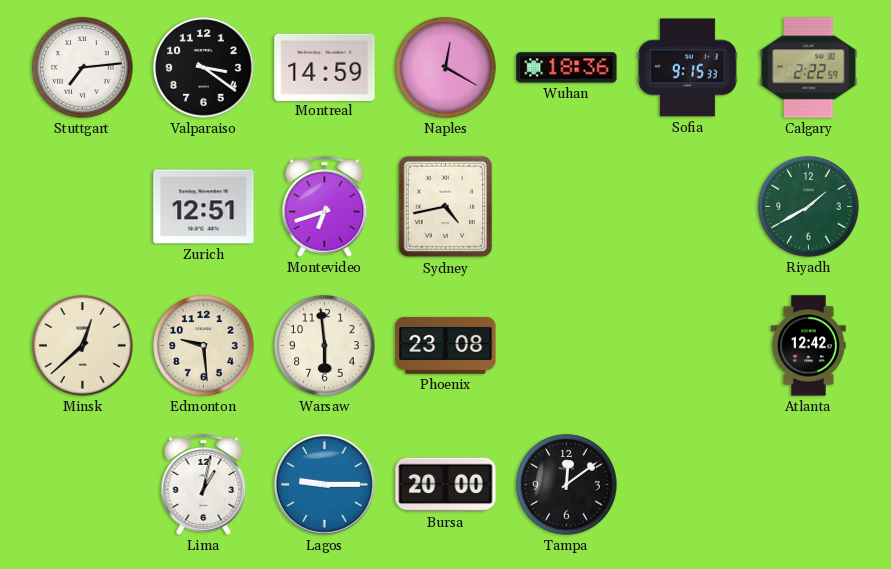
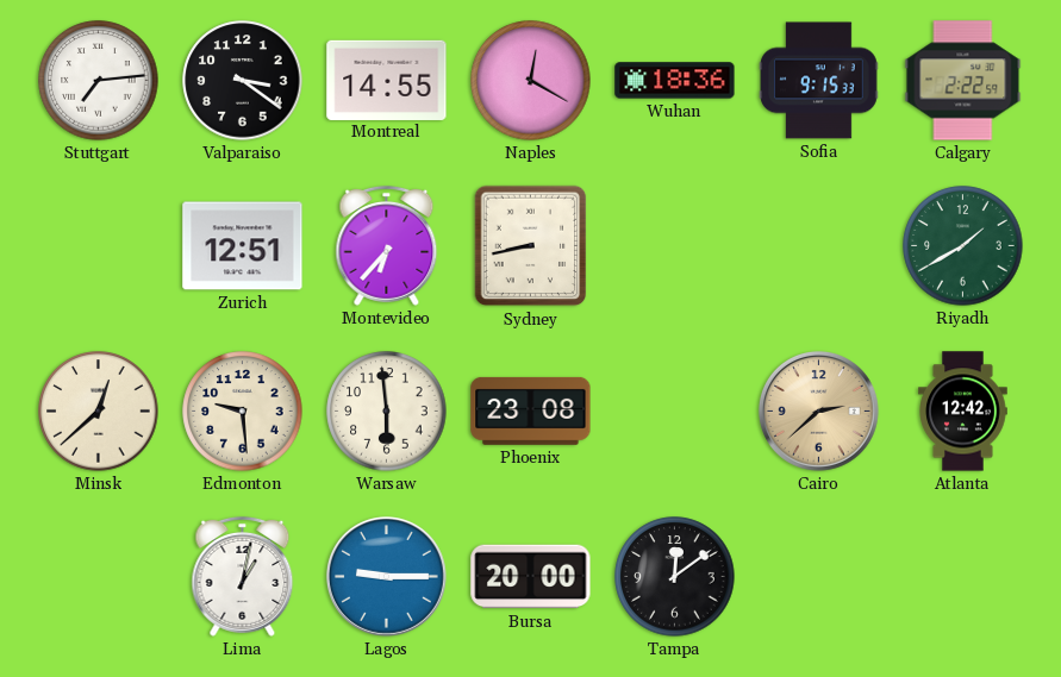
Montreal: 14:59 -> 14:55 (387, 80)
Montevideo: 6:42 -> 6:37 (387, 245)
Sydney: 4:43 -> 8:43 (531, 246)
Cairo: none -> 2:38 (818, 410)
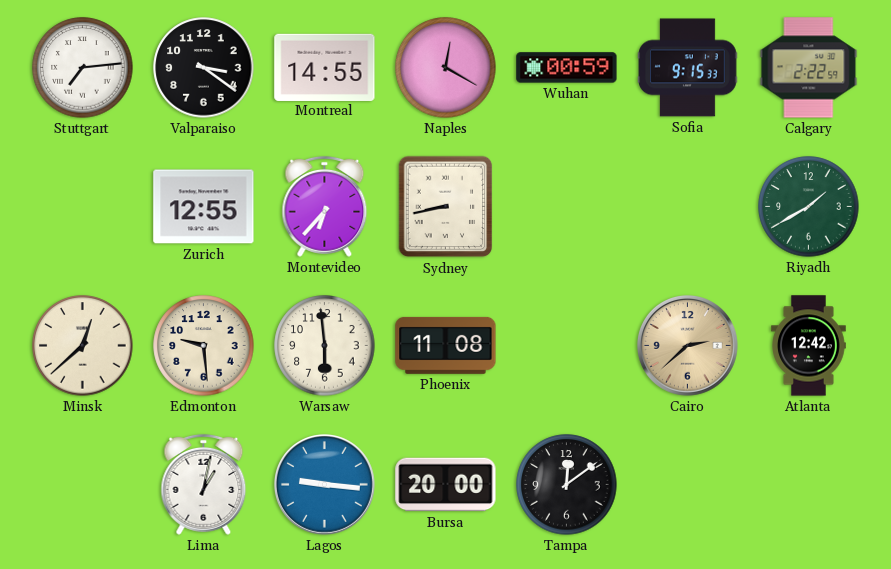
Wuhan: 18:36 -> 00:59 (567, 68)
Zurich: 12:51 -> 12:55 (204, 207)
Phoenix: 23:08 -> 11:08 (446, 345)
Lagos: 9:15 -> 9:16 (324, 484)
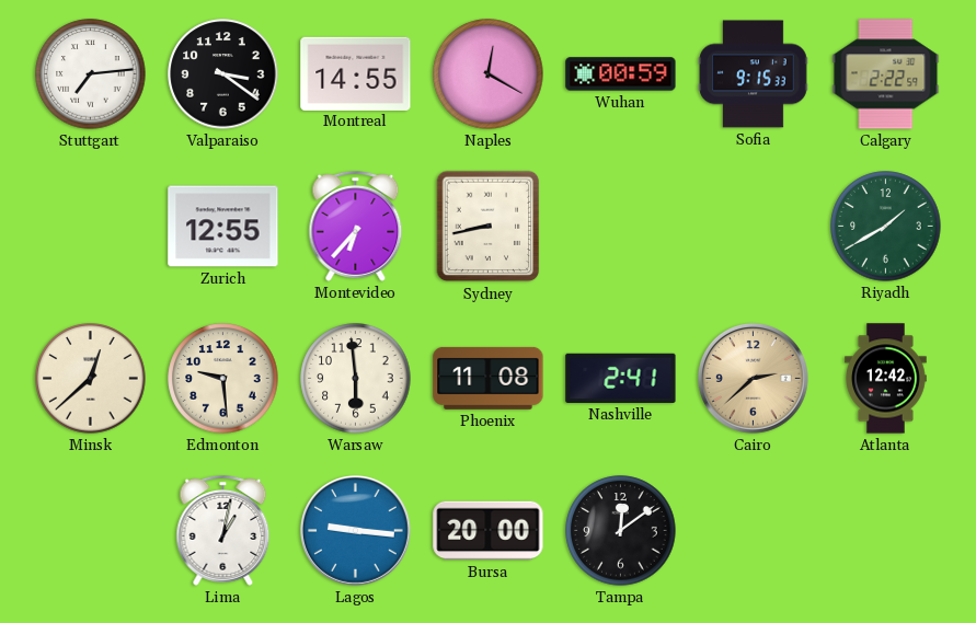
Nashville: none -> 2:41 (621, 378)
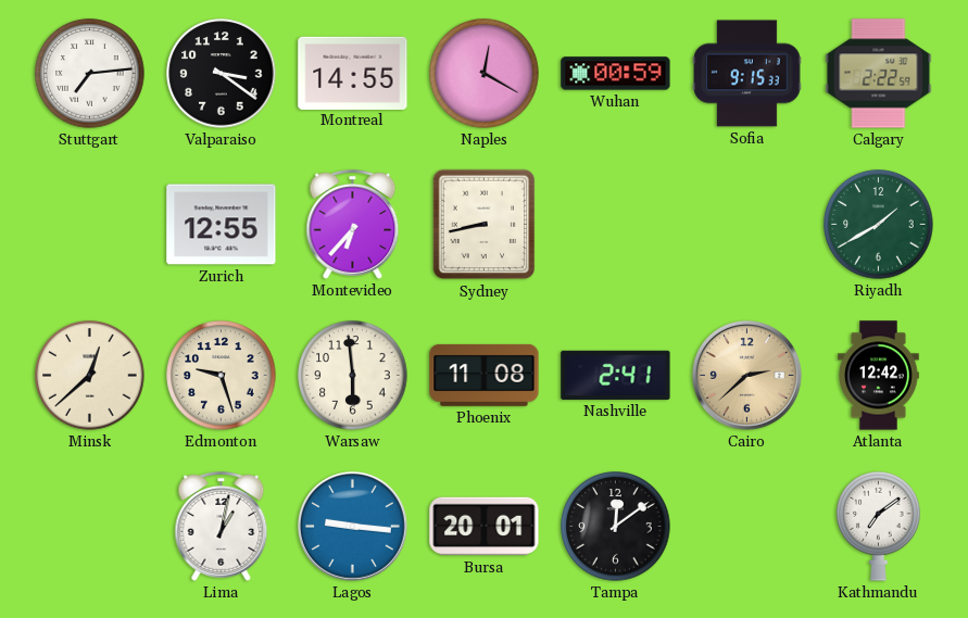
Edmonton: 9:29 -> 9:27 (222, 376)
Bursa: 20:00 -> 20:01 (485, 527)
Kathmandu: none -> 7:09 (879, 526)
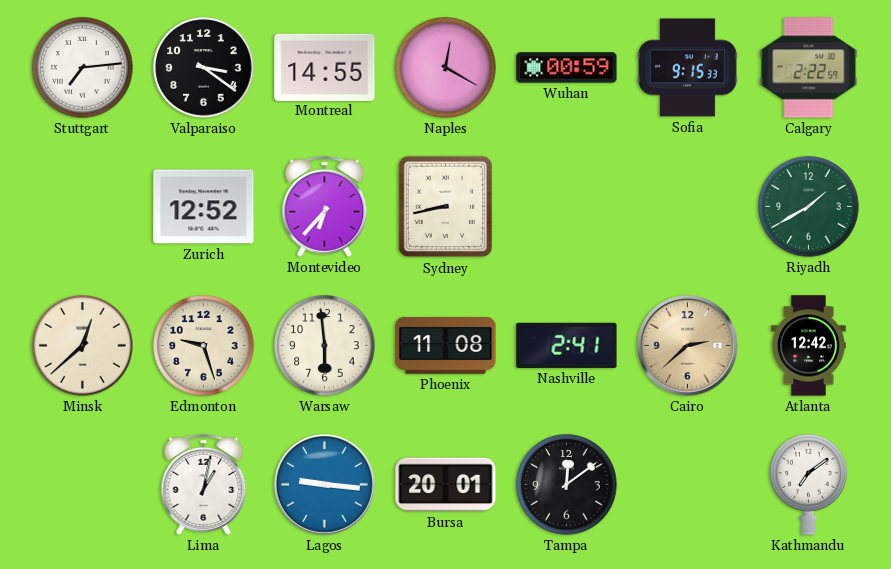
Zurich: 12:55 -> 12:52 (204, 207)
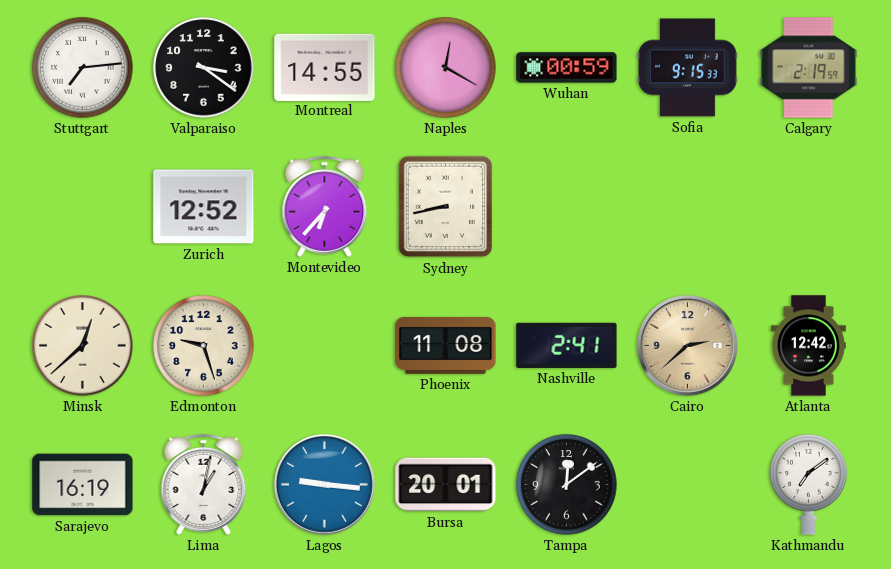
Calgary: 2:22 -> 2:19 (809, 68)
Riyadh: 1:40 -> none (809, 207)
Warsaw: 5:59 -> none (325, 346)
Sarajevo: none -> 16:19 (83, 485)
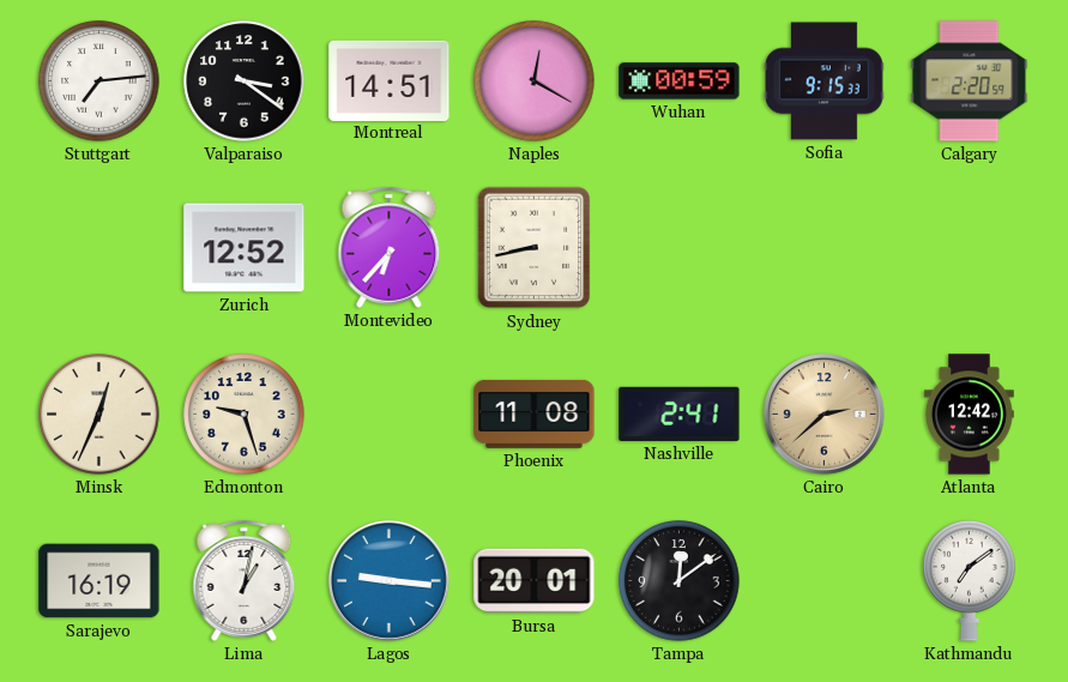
Montreal: 14:55 -> 14:51 (390, 80)
Calgary: 2:19 -> 2:20 (970, 82)
Minsk: 12:38 -> 12:34 (99, 415)
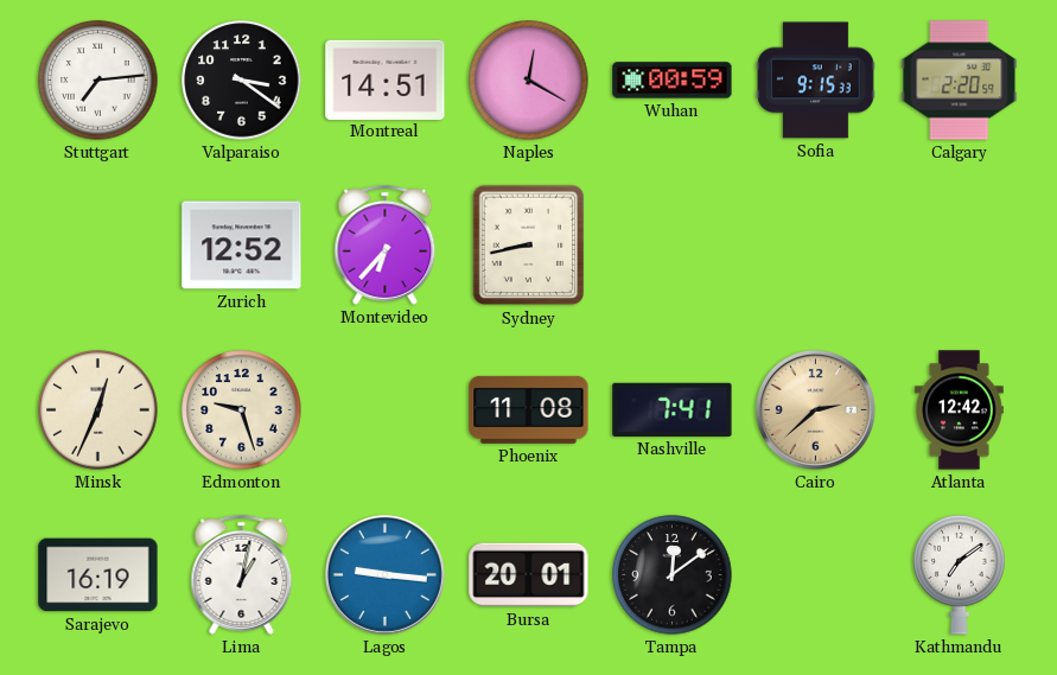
Nashville: 2:41 -> 7:41 (673, 409)
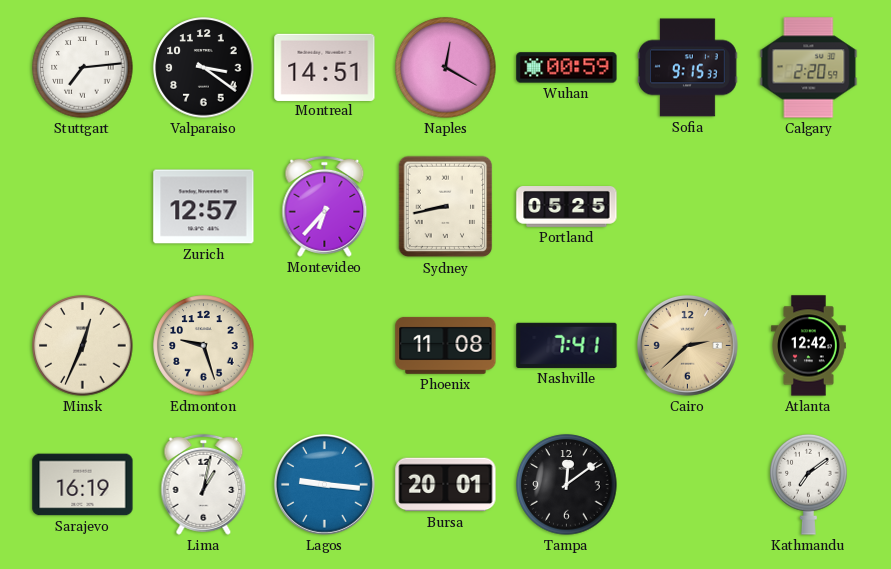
Zurich: 12:52 -> 12:57 (204, 207)
Portland: none -> 05:25 (567, 207)
